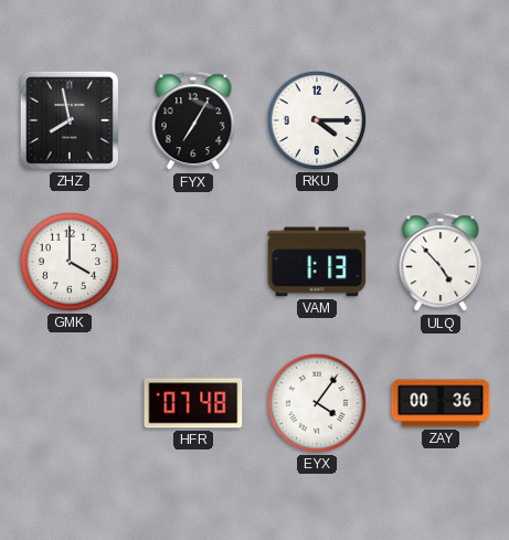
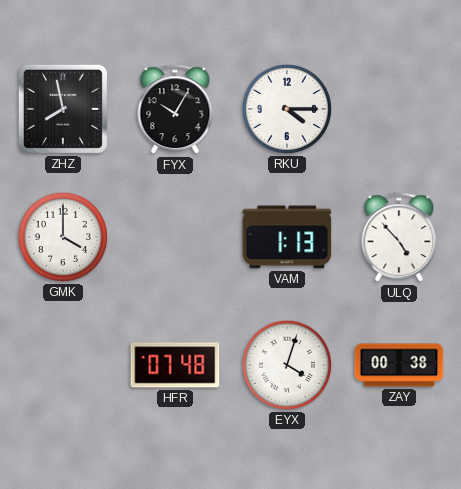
FYX: 7:05 -> 10:05 (175, 110)
EYX: 4:06 -> 4:03 (287, 365)
ZAY: 00:36 -> 00:38 (399, 365)
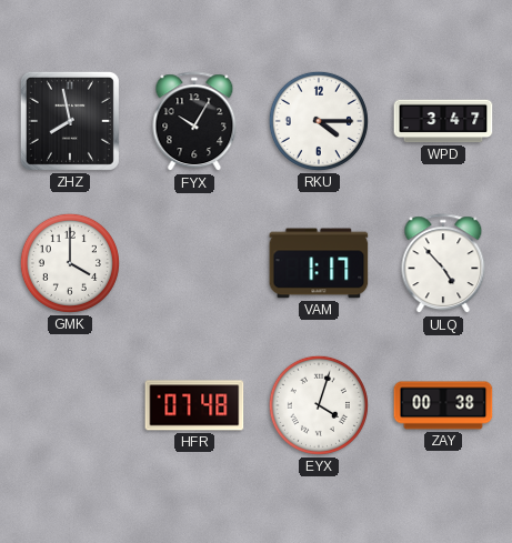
WPD: none -> 3:47 (443, 121)
VAM: 1:13 -> 1:17 (319, 263)
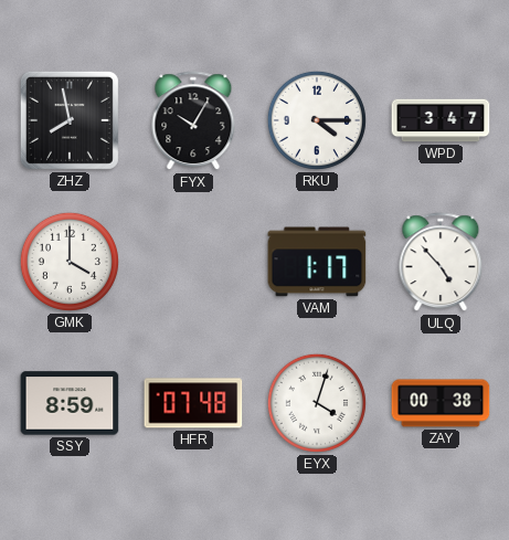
SSY: none -> 8:59 (70, 403)
